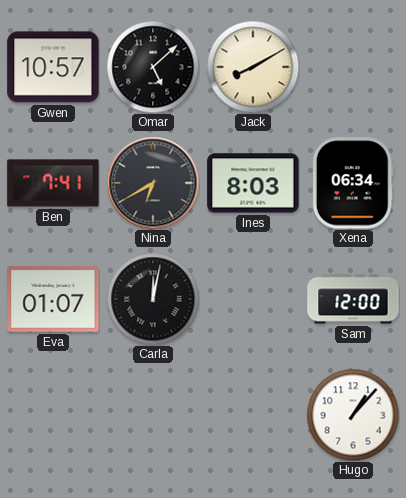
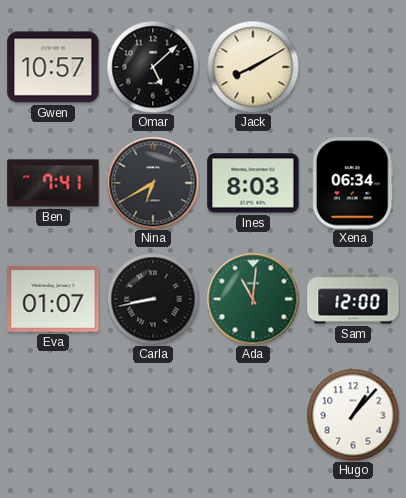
Carla: 12:02 -> 8:43 (153, 299)
Ada: none -> 11:01 (253, 299)
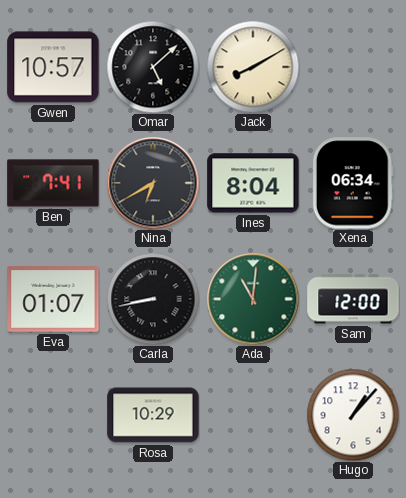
Ines: 8:03 -> 8:04 (253, 183)
Rosa: none -> 10:29 (153, 415)
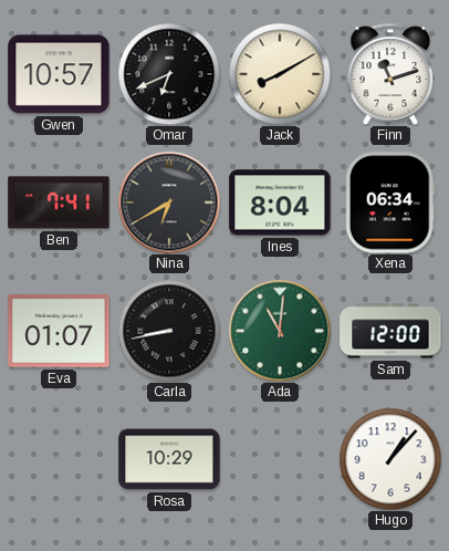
Omar: 5:08 -> 6:41 (169, 74)
Finn: none -> 11:12 (390, 74)
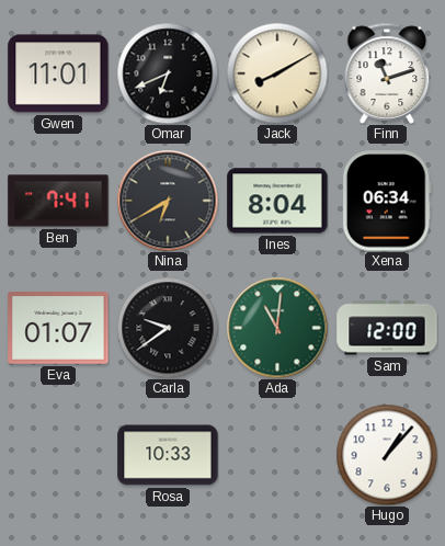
Gwen: 10:57 -> 11:01 (58, 73)
Carla: 8:43 -> 9:39 (168, 328)
Rosa: 10:29 -> 10:33 (168, 455)
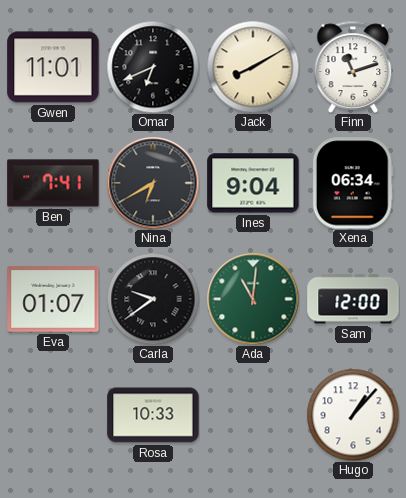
Ines: 8:04 -> 9:04 (253, 183)
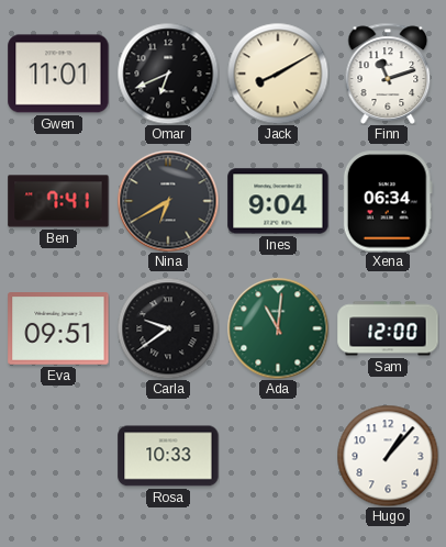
Eva: 01:07 -> 09:51 (58, 330)
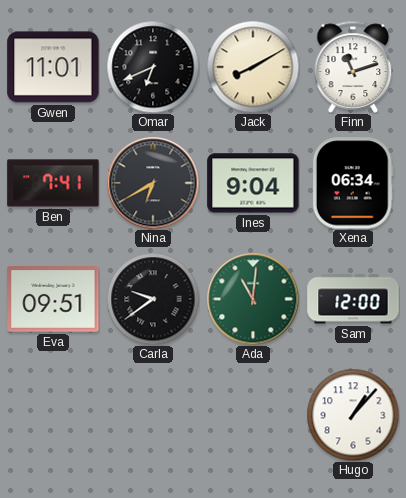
Rosa: 10:33 -> none (168, 456)
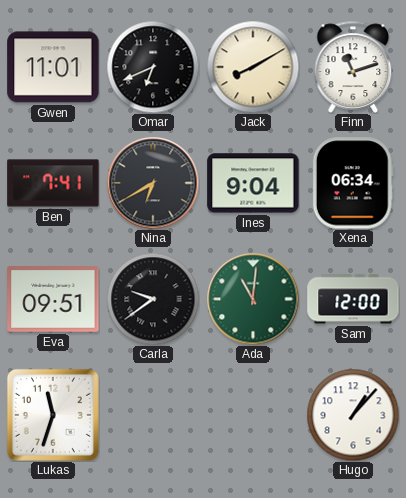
Lukas: none -> 11:33 (53, 415)
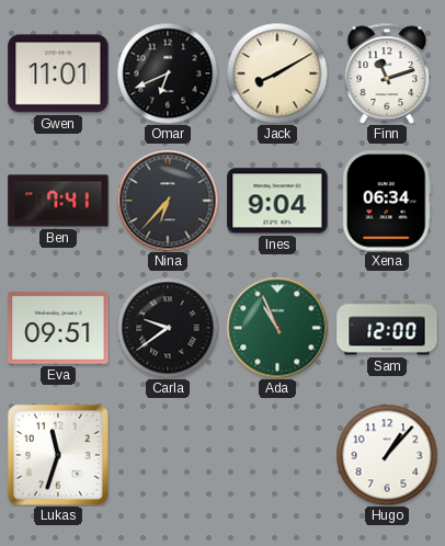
Nina: 6:40 -> 6:37 (168, 201)
Ada: 11:01 -> 10:56 (277, 328)
